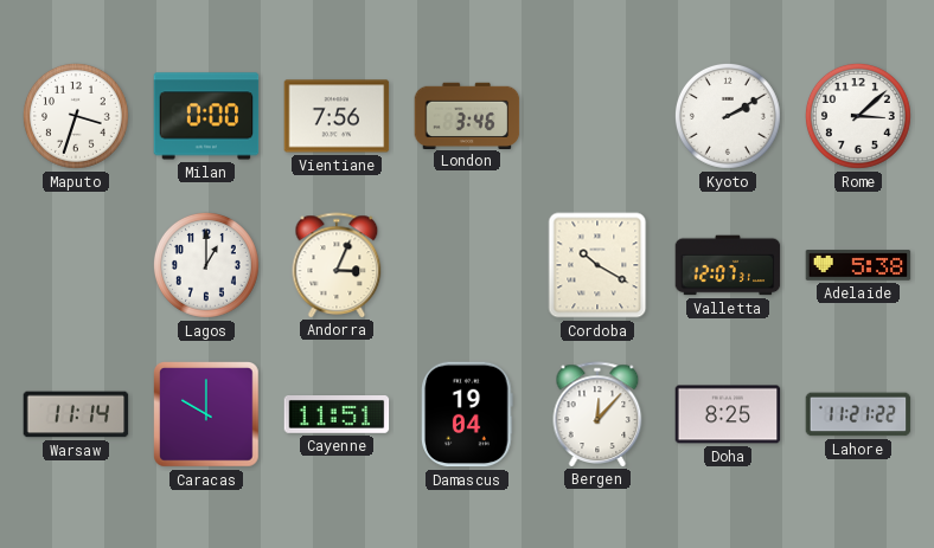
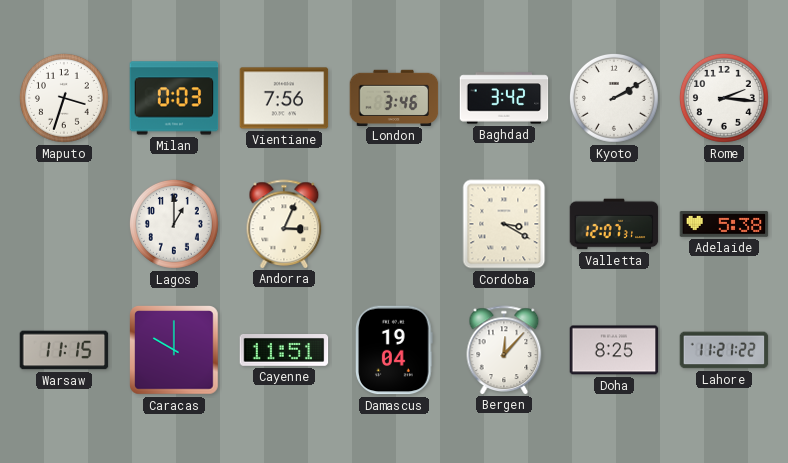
Milan: 0:00 -> 0:03 (174, 98)
Baghdad: none -> 3:42 (504, 98)
Rome: 3:08 -> 2:16 (724, 98)
Cordoba: 10:20 -> 3:20 (504, 224)
Warsaw: 11:14 -> 11:15 (64, 350)
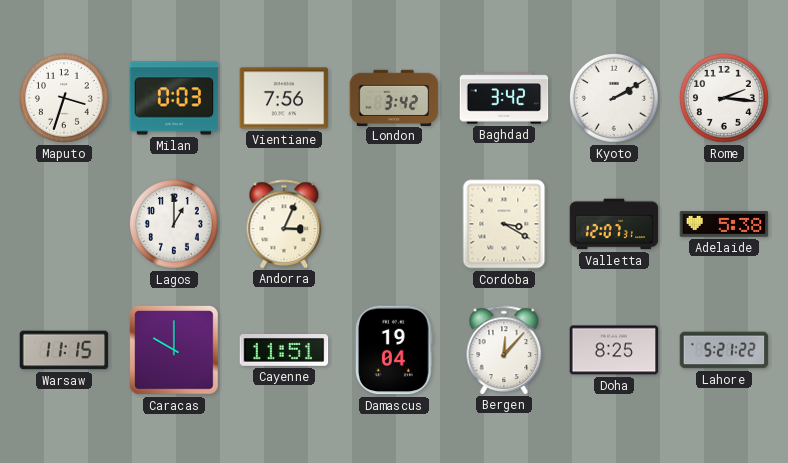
London: 3:46 -> 3:42 (394, 97)
Lahore: 11:21 -> 5:21 (724, 350)
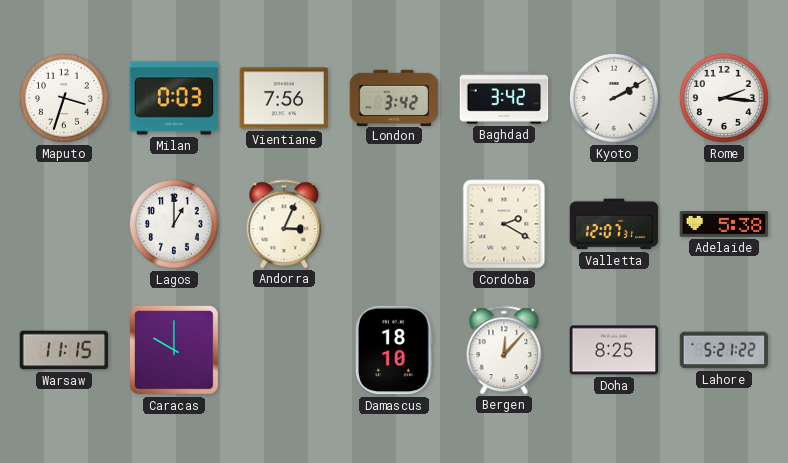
Cordoba: 3:20 -> 2:20 (504, 224)
Cayenne: 11:51 -> none (284, 351)
Damascus: 19:04 -> 18:10 (394, 350)
